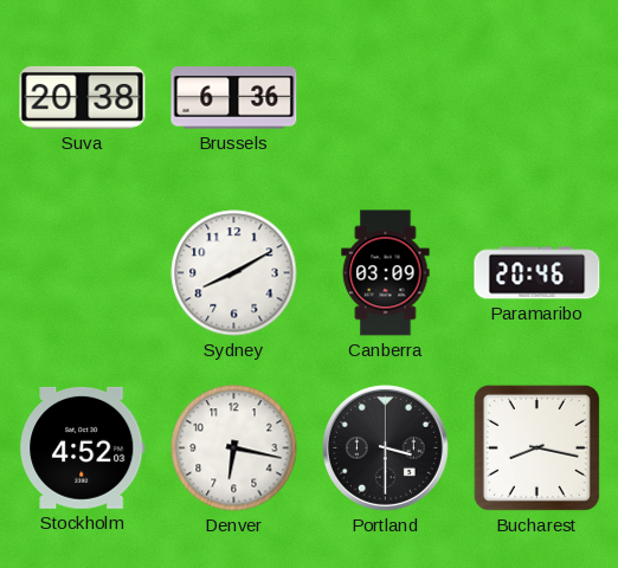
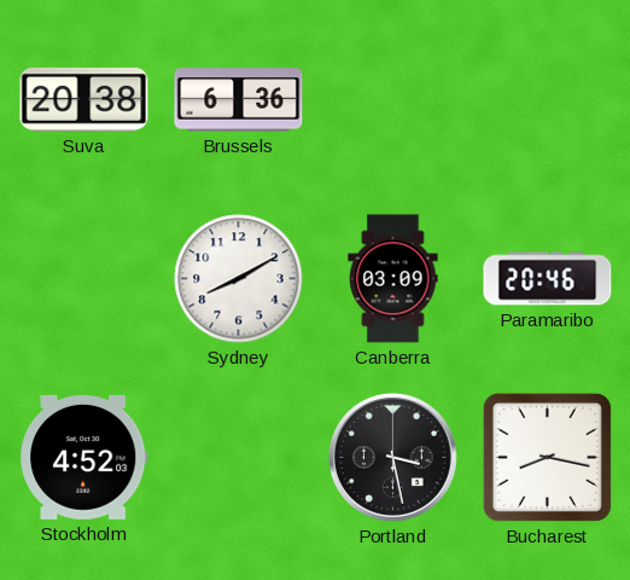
Denver: 6:17 -> none (234, 448)
Portland: 3:30 -> 3:28 (392, 457)
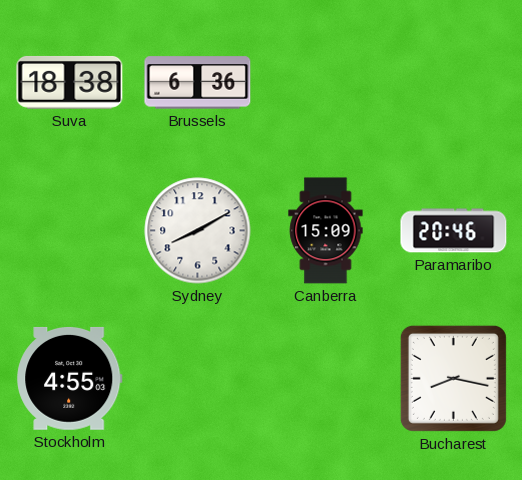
Suva: 20:38 -> 18:38 (70, 82)
Canberra: 03:09 -> 15:09 (326, 231)
Stockholm: 4:52 -> 4:55 (70, 378)
Portland: 3:28 -> none (392, 457)
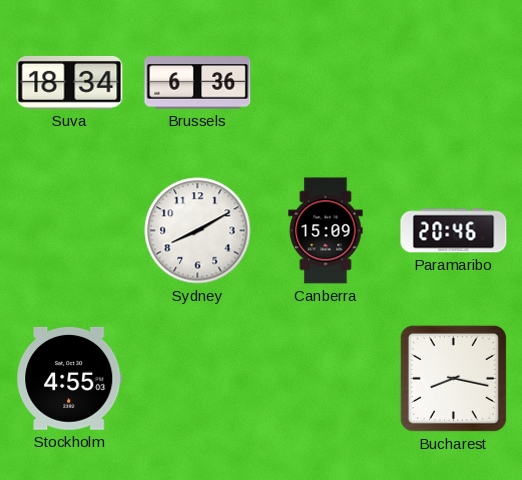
Suva: 18:38 -> 18:34 (70, 82)
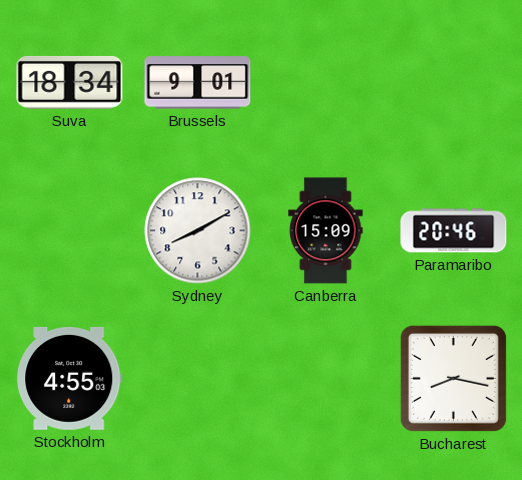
Brussels: 6:36 -> 9:01 (198, 83)
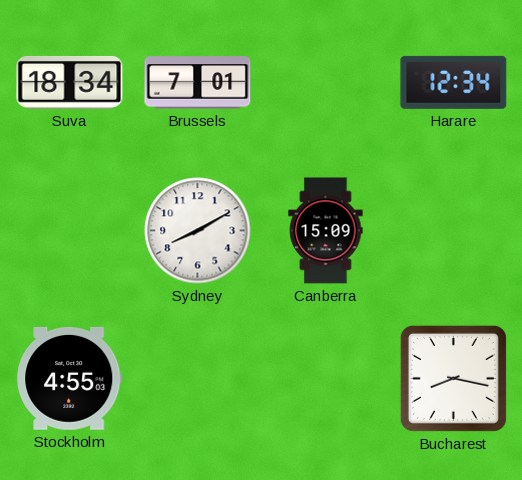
Brussels: 9:01 -> 7:01 (198, 83)
Harare: none -> 12:34 (454, 82)
Paramaribo: 20:46 -> none (454, 231)
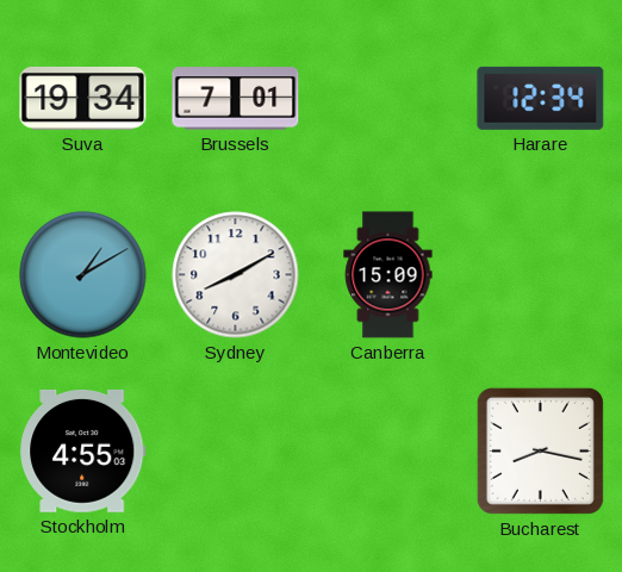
Suva: 18:34 -> 19:34 (83, 98)
Montevideo: none -> 1:10 (83, 275)
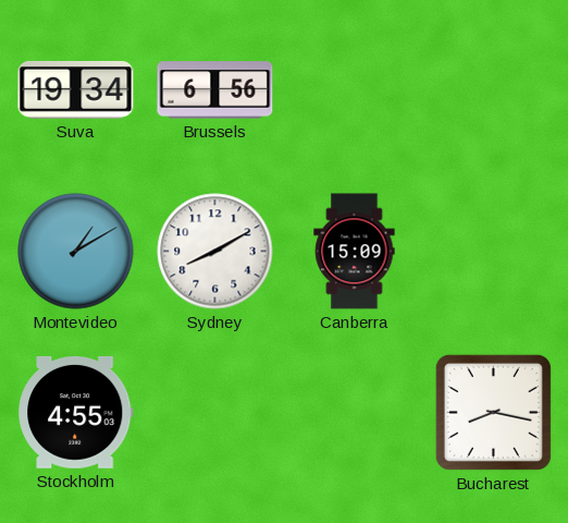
Brussels: 7:01 -> 6:56 (215, 90)
Harare: 12:34 -> none (541, 98)
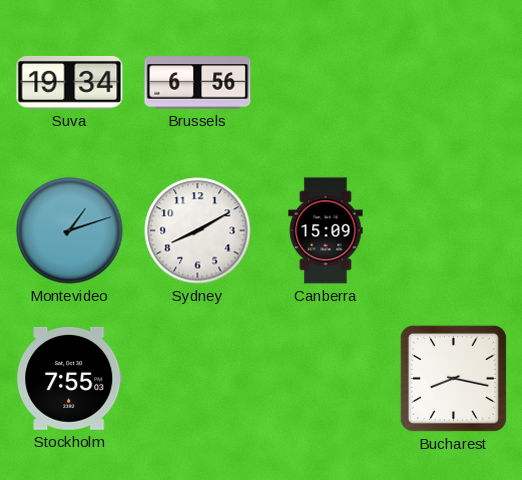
Montevideo: 1:10 -> 1:12 (70, 231)
Stockholm: 4:55 -> 7:55 (70, 378)
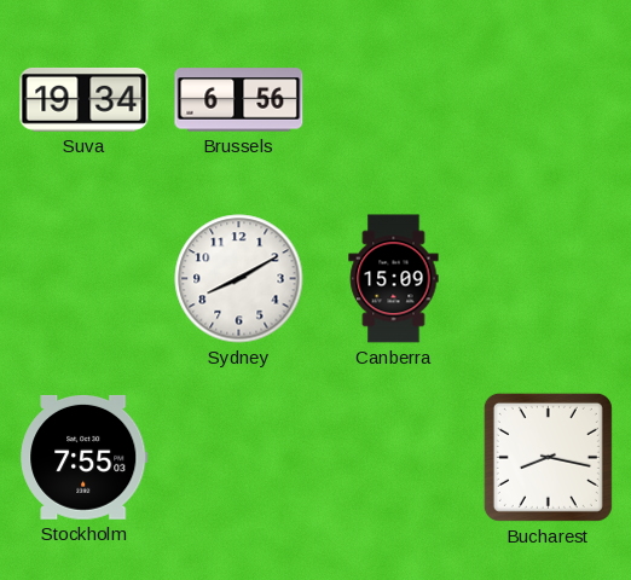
Montevideo: 1:12 -> none (70, 231)
